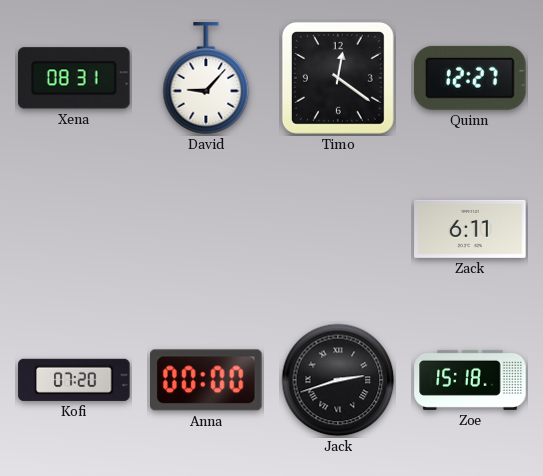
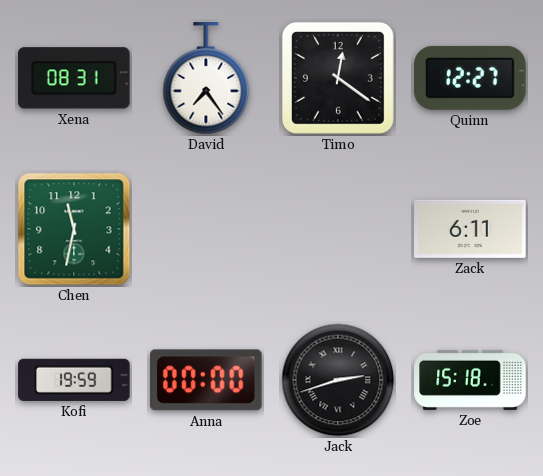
David: 9:07 -> 7:24 (206, 79)
Chen: none -> 11:32 (74, 229)
Kofi: 07:20 -> 19:59 (74, 380)
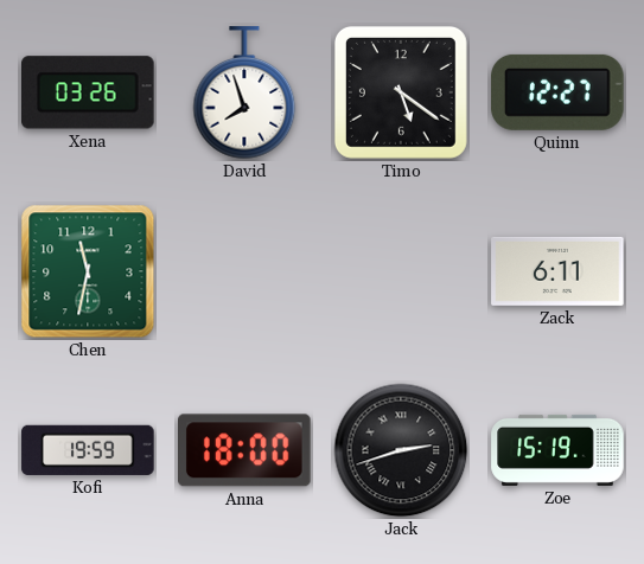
Xena: 08:31 -> 03:26 (89, 92)
David: 7:24 -> 7:57 (244, 94)
Timo: 12:21 -> 5:21 (401, 92)
Anna: 00:00 -> 18:00 (246, 450)
Zoe: 15:18 -> 15:19 (557, 450)
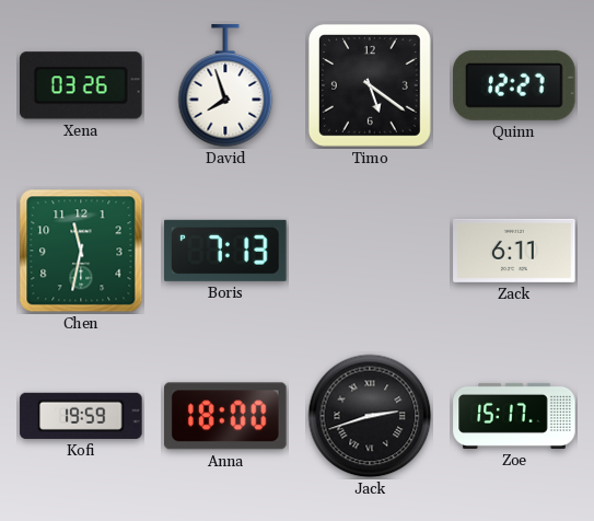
Boris: none -> 7:13 (225, 251)
Zoe: 15:19 -> 15:17 (514, 416)
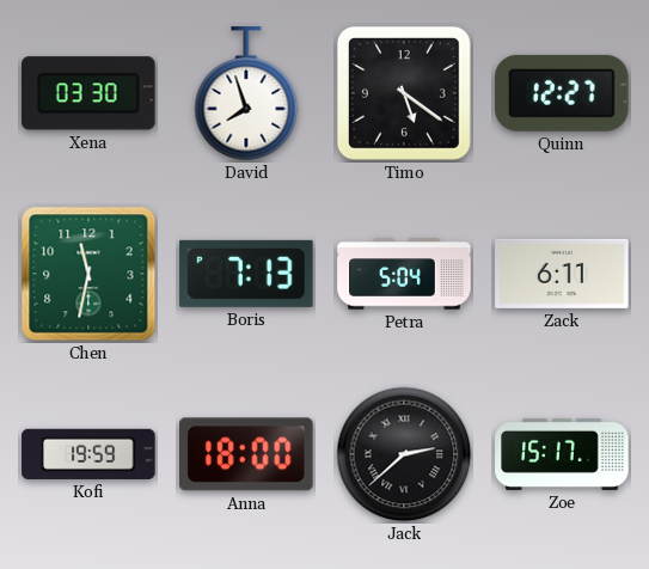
Xena: 03:26 -> 03:30 (90, 93)
Petra: none -> 5:04 (404, 274)
Jack: 2:42 -> 2:38 (404, 454)
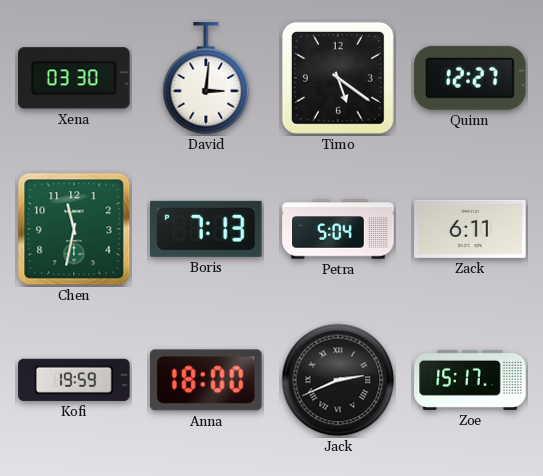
David: 7:57 -> 3:01 (206, 79)
Jack: 2:38 -> 2:41 (338, 380)
